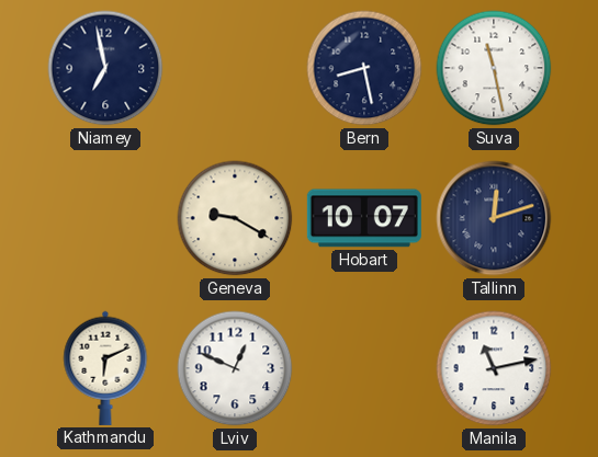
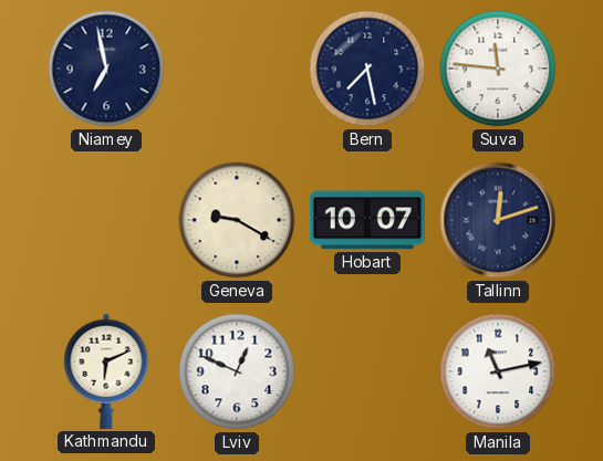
Bern: 8:28 -> 7:28 (367, 69)
Suva: 11:28 -> 11:46 (498, 69)
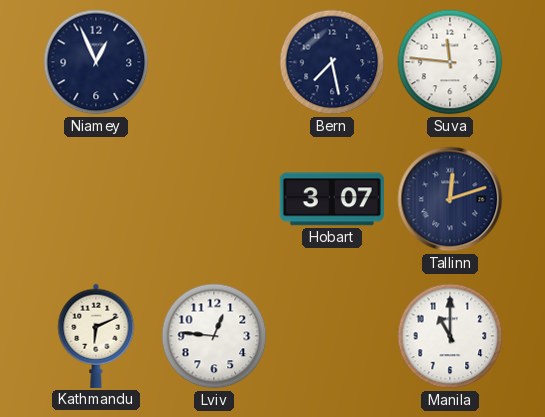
Niamey: 6:58 -> 12:56 (96, 62)
Geneva: 9:20 -> none (237, 220)
Hobart: 10:07 -> 3:07 (332, 199)
Lviv: 12:49 -> 12:46 (214, 336)
Manila: 11:13 -> 11:00 (450, 336)
